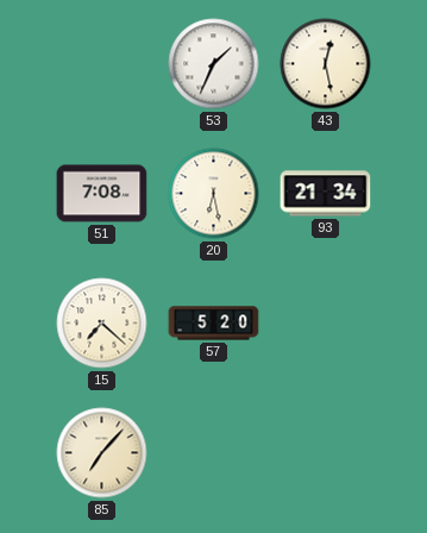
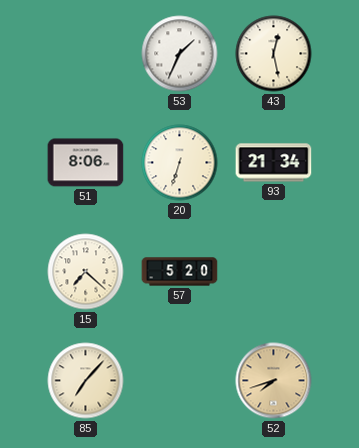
51: 7:08 -> 8:06 (86, 163)
20: 6:28 -> 6:33 (180, 163)
52: none -> 7:42 (274, 381)
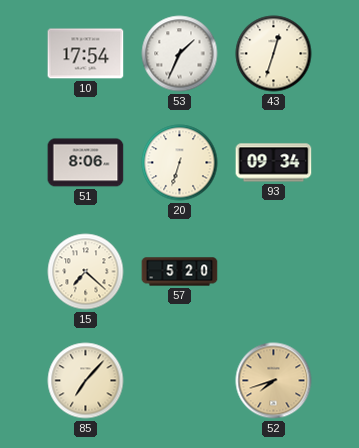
10: none -> 17:54 (86, 54)
43: 12:28 -> 12:33 (274, 54)
93: 21:34 -> 09:34 (274, 163)
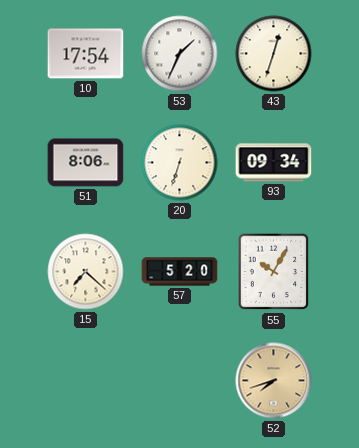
55: none -> 10:05 (274, 272)
85: 7:07 -> none (86, 381)
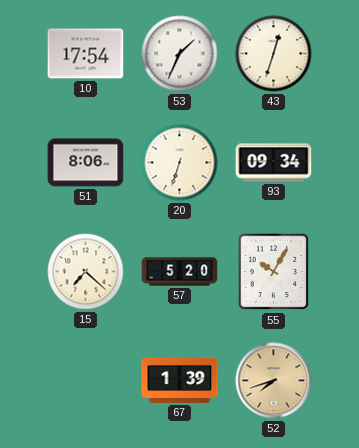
67: none -> 1:39 (180, 380)
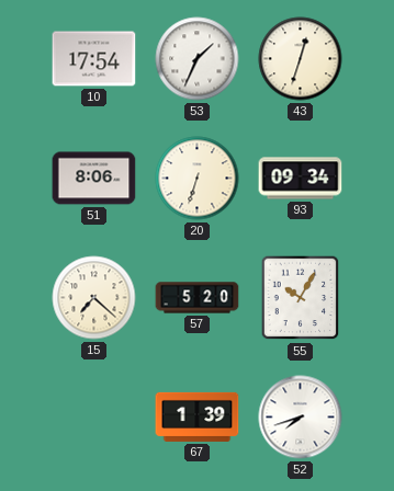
52 dial: champagne -> white (301, 418)
